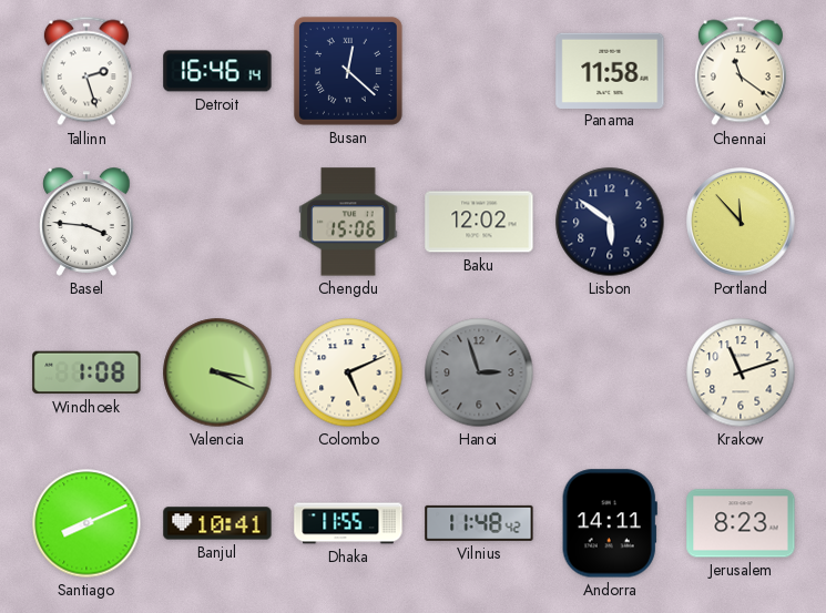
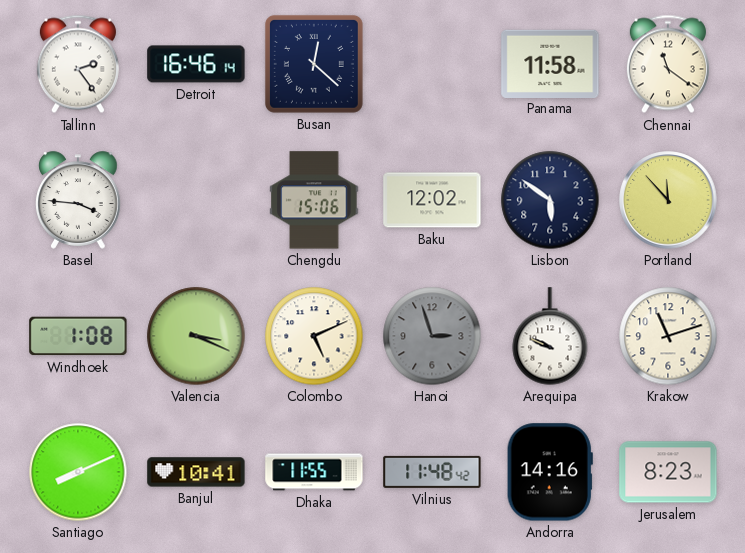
Tallinn: 2:27 -> 2:24 (78, 64)
Arequipa: none -> 9:49 (550, 336)
Andorra: 14:11 -> 14:16 (550, 472)
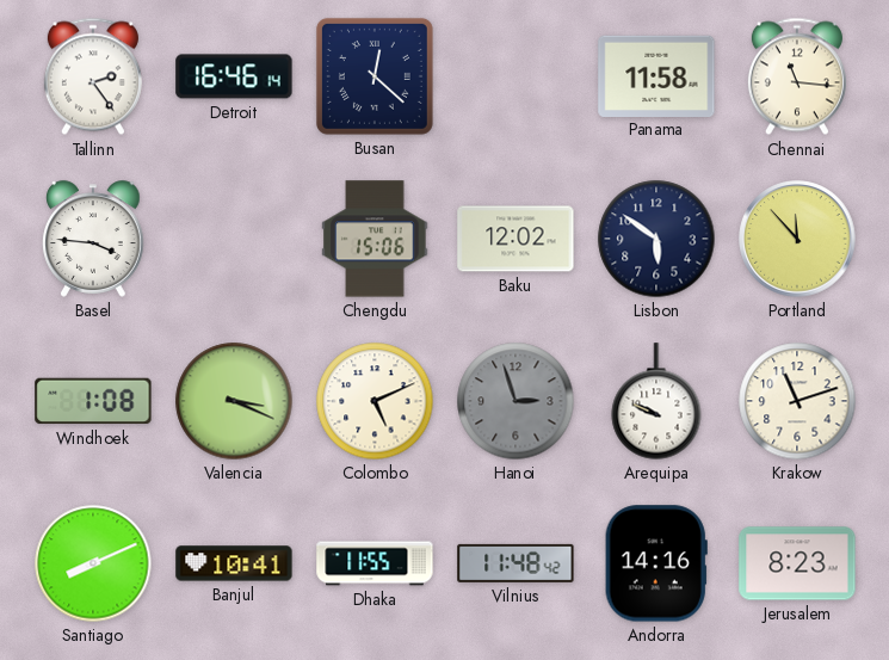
Chennai: 11:21 -> 11:16 (797, 76)
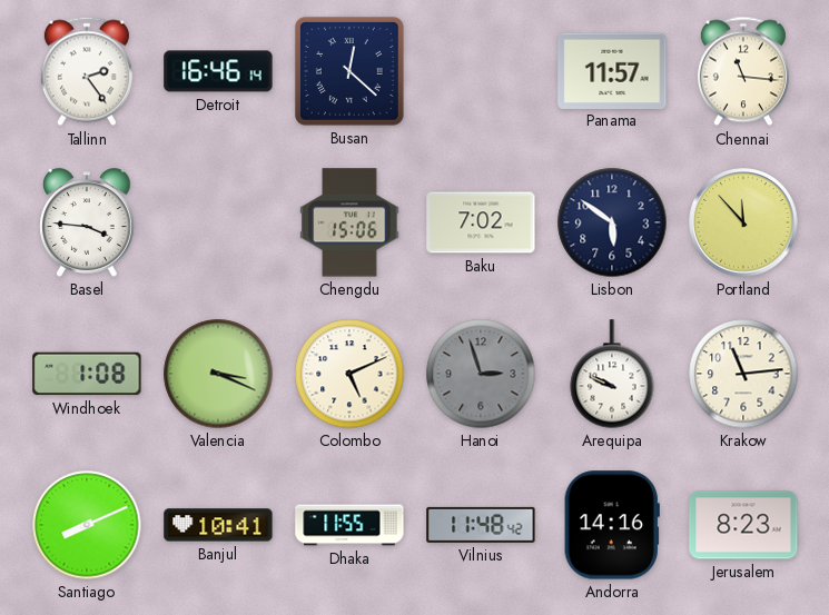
Panama: 11:58 -> 11:57 (612, 70)
Baku: 12:02 -> 7:02 (481, 222)
Krakow: 11:12 -> 11:14 (743, 374)
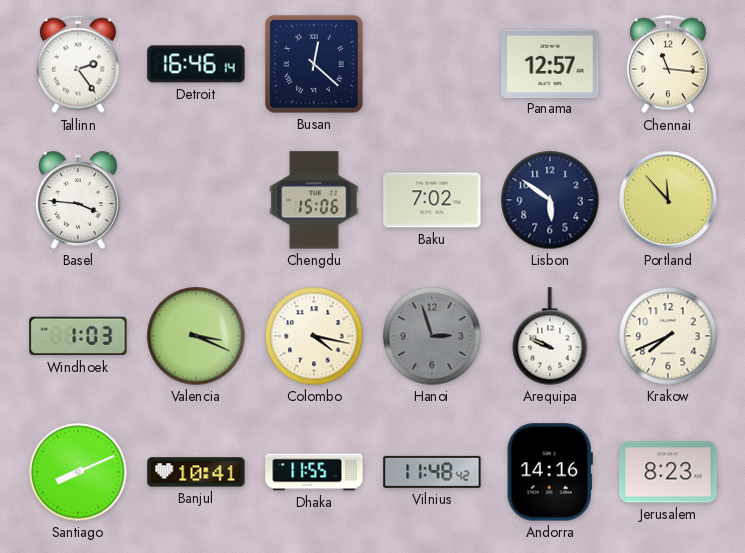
Panama: 11:57 -> 12:57 (550, 63)
Windhoek: 1:08 -> 1:03 (78, 336)
Colombo: 5:11 -> 4:17 (314, 336)
Krakow: 11:14 -> 7:41 (668, 336)
